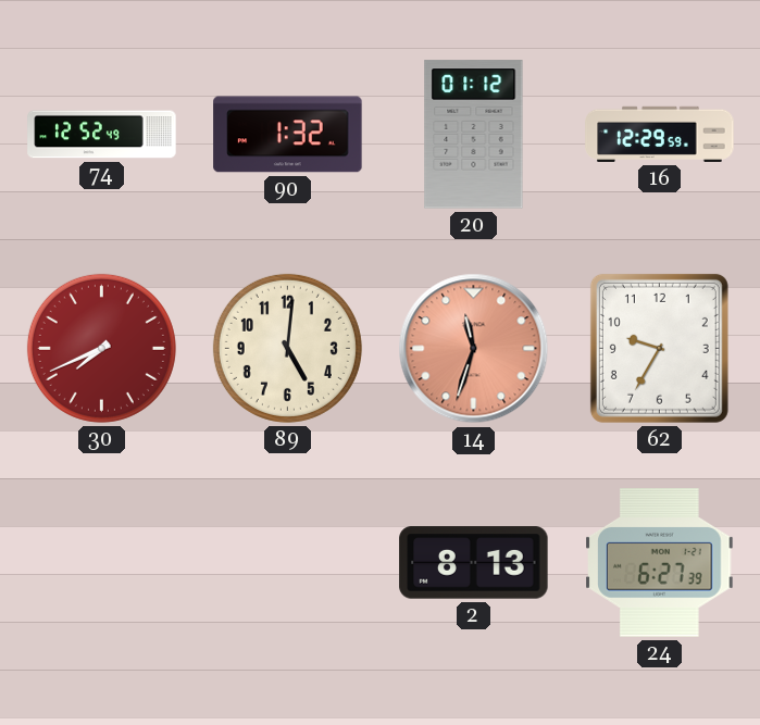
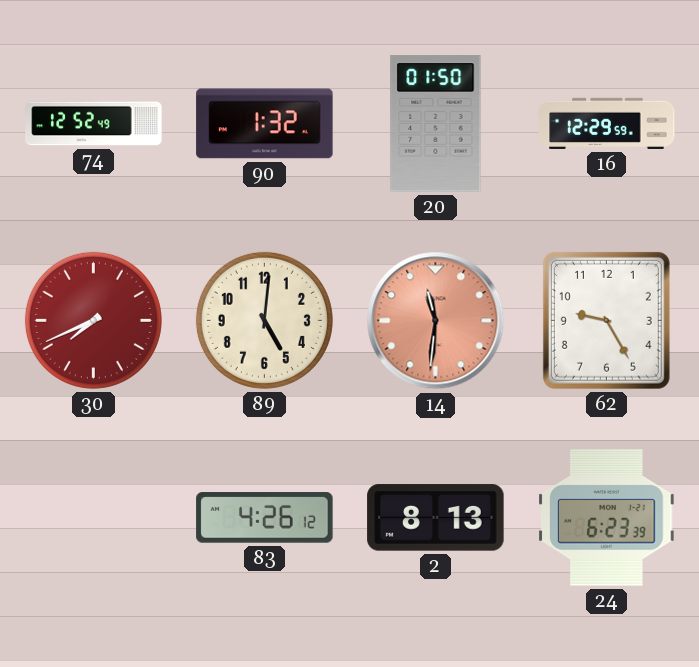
20: 01:12 -> 01:50 (436, 124)
14: 11:33 -> 11:31 (436, 321)
62: 9:35 -> 9:25 (606, 320)
83: none -> 4:26 (265, 518)
24: 6:27 -> 6:23 (607, 518)
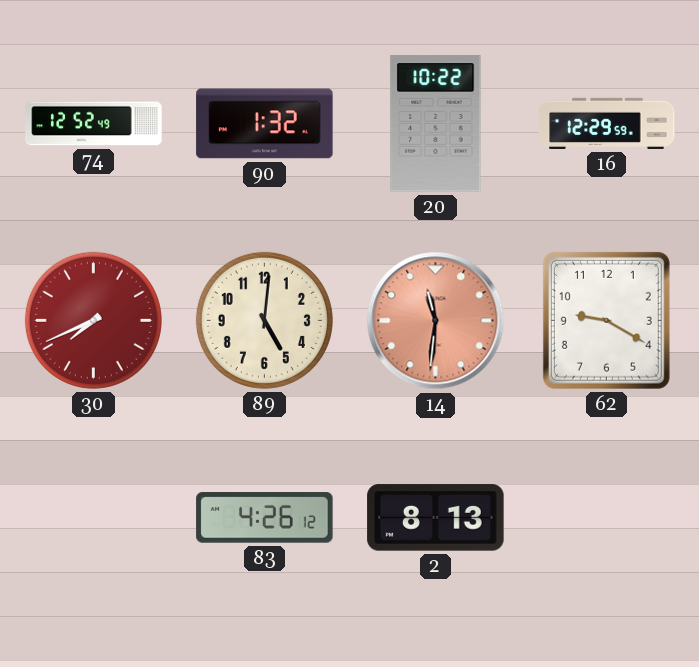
20: 01:50 -> 10:22 (436, 124)
62: 9:25 -> 9:20 (606, 320)
24: 6:23 -> none (607, 518)
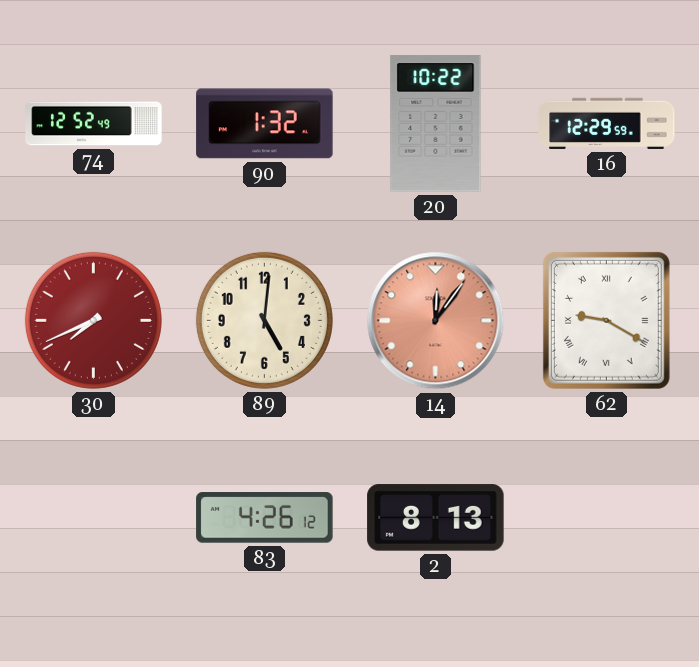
14: 11:31 -> 12:06 (436, 321)
62 numerals: Arabic -> Roman (606, 320)
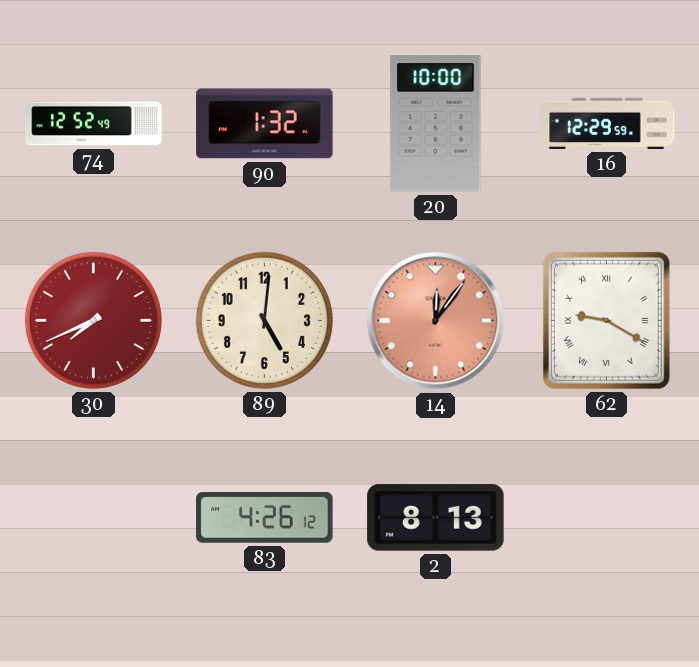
20: 10:22 -> 10:00 (436, 124)
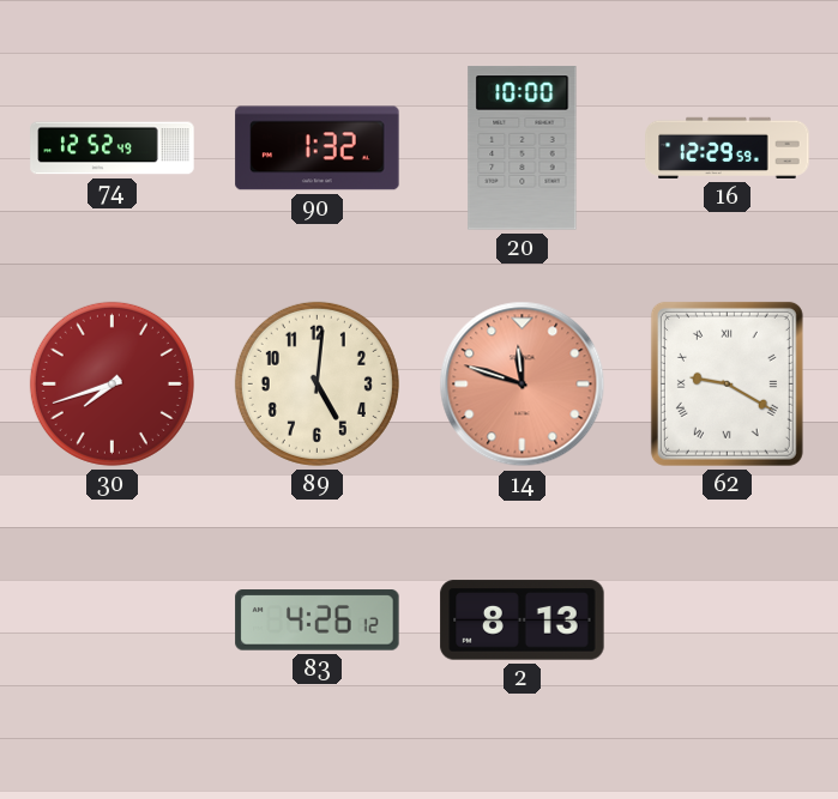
30: 7:41 -> 7:42 (111, 383)
14: 12:06 -> 11:48 (523, 385)
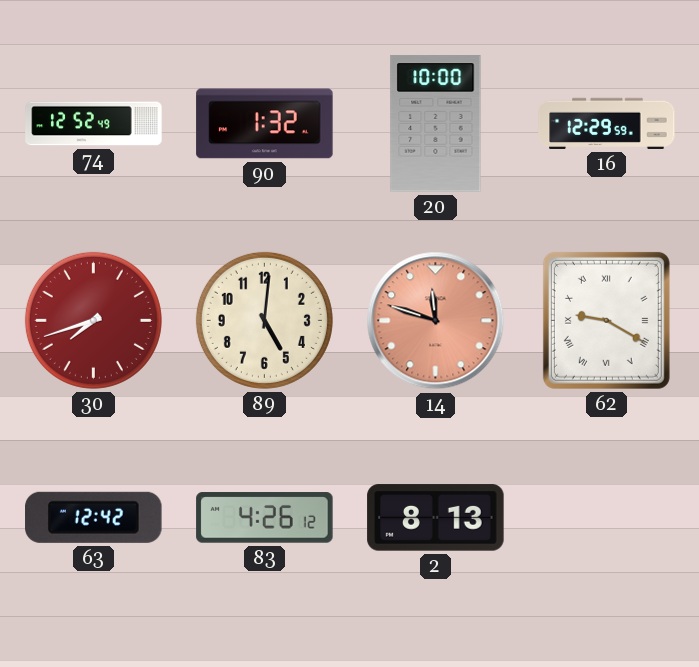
63: none -> 12:42 (94, 517)
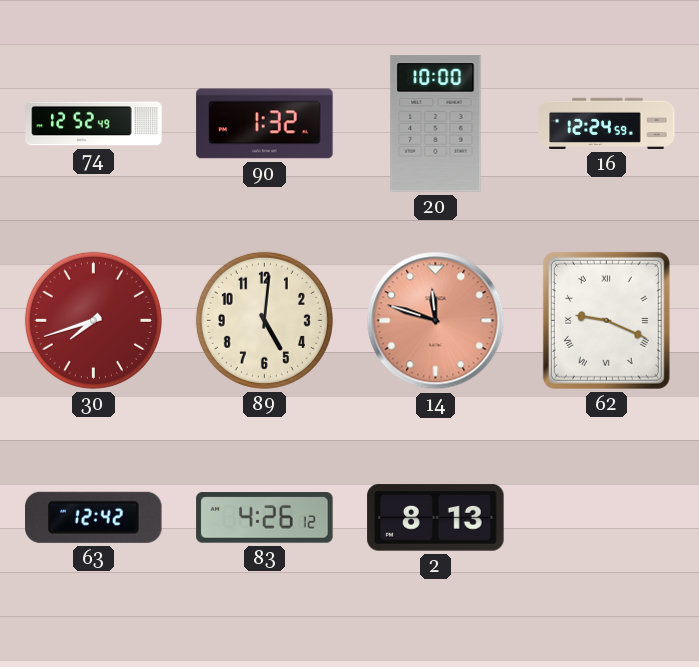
16: 12:29 -> 12:24 (607, 123)
62: 9:20 -> 9:19 (606, 320)
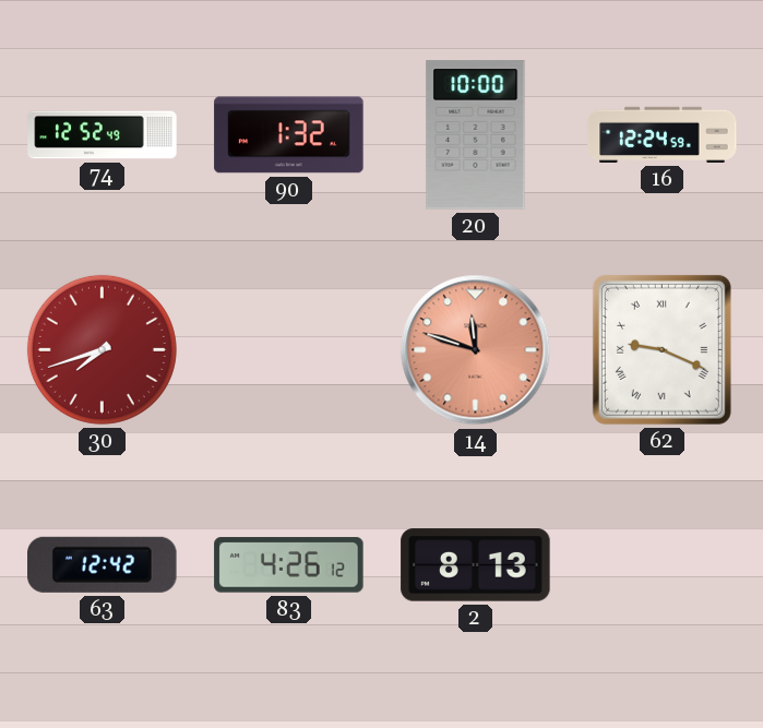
89: 5:01 -> none (264, 320)
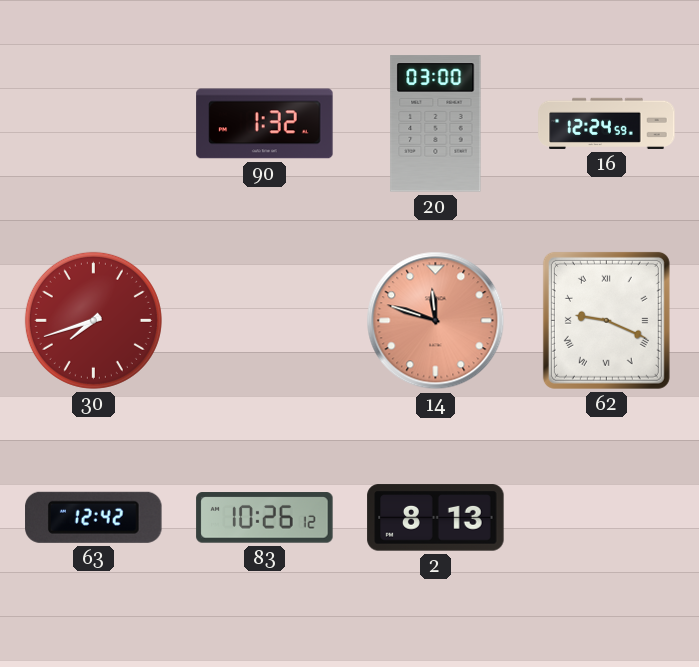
74: 12:52 -> none (103, 135)
20: 10:00 -> 03:00 (436, 124)
83: 4:26 -> 10:26 (265, 518)
